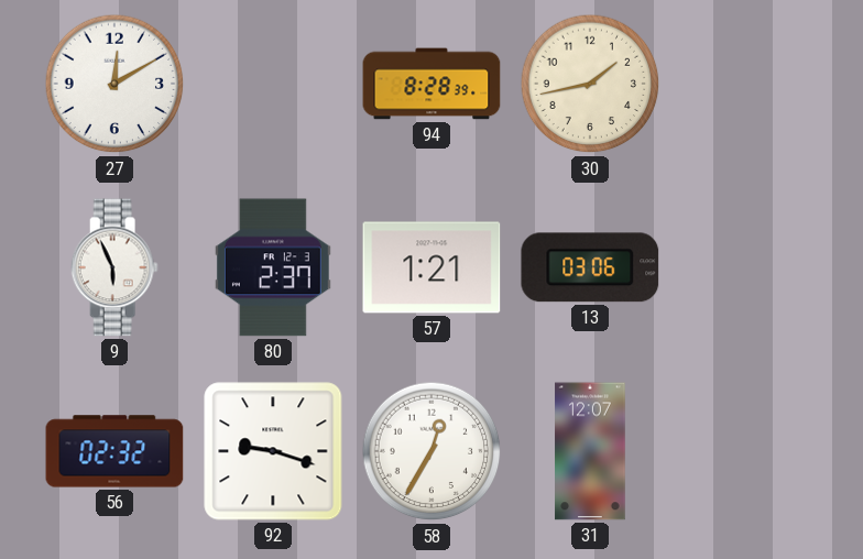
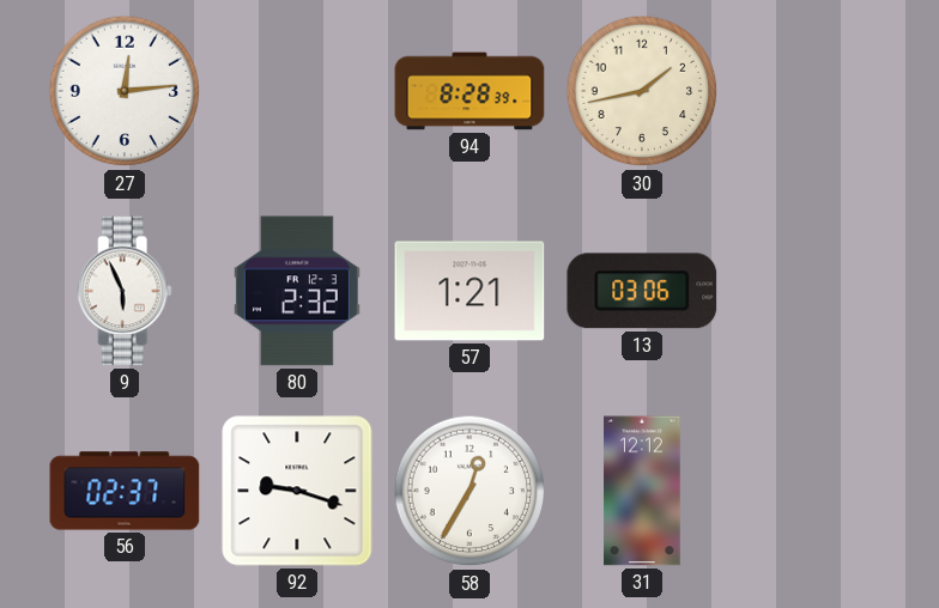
27: 12:10 -> 12:14 (125, 91)
80: 2:37 -> 2:32 (297, 291)
56: 02:32 -> 02:37 (125, 491)
31: 12:07 -> 12:12 (642, 491)
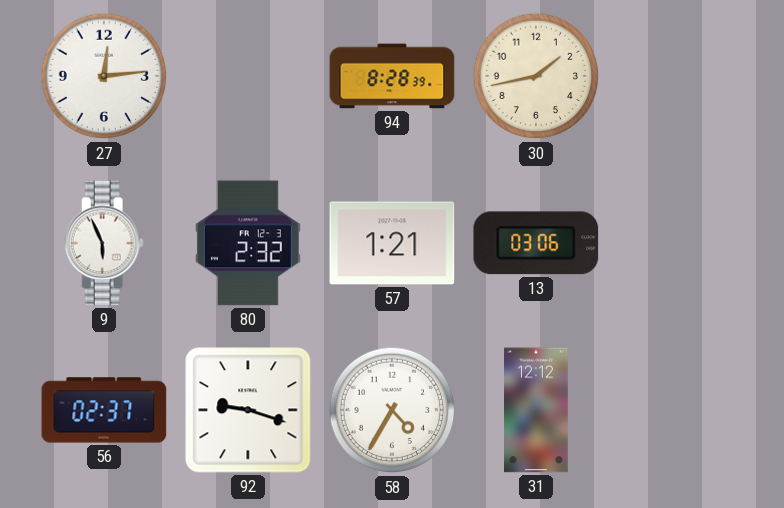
58: 12:35 -> 4:35 (392, 410)
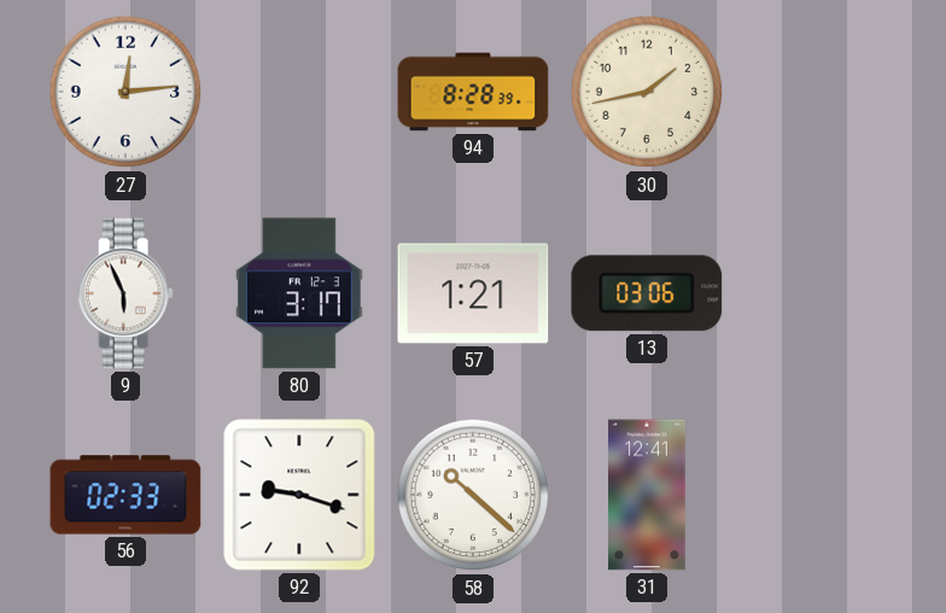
80: 2:32 -> 3:17 (299, 293)
56: 02:37 -> 02:33 (125, 495)
58: 4:35 -> 10:22 (473, 495)
31: 12:12 -> 12:41 (647, 495)
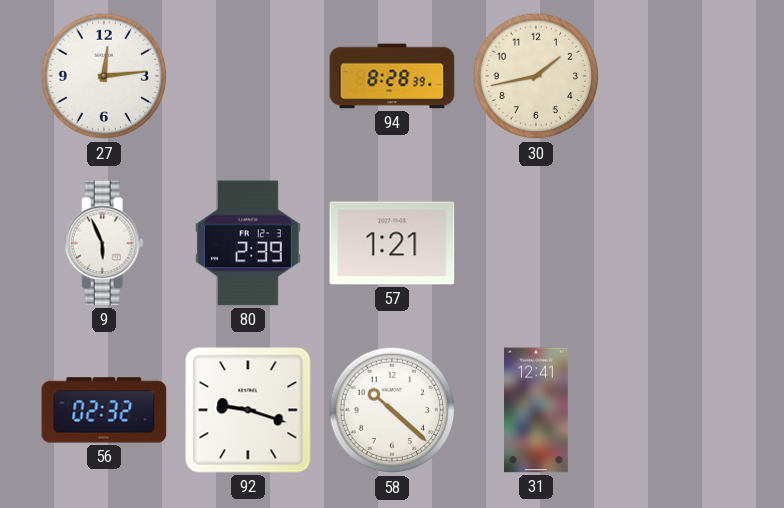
80: 3:17 -> 2:39 (248, 243)
13: 03:06 -> none (647, 293)
56: 02:33 -> 02:32 (104, 410)
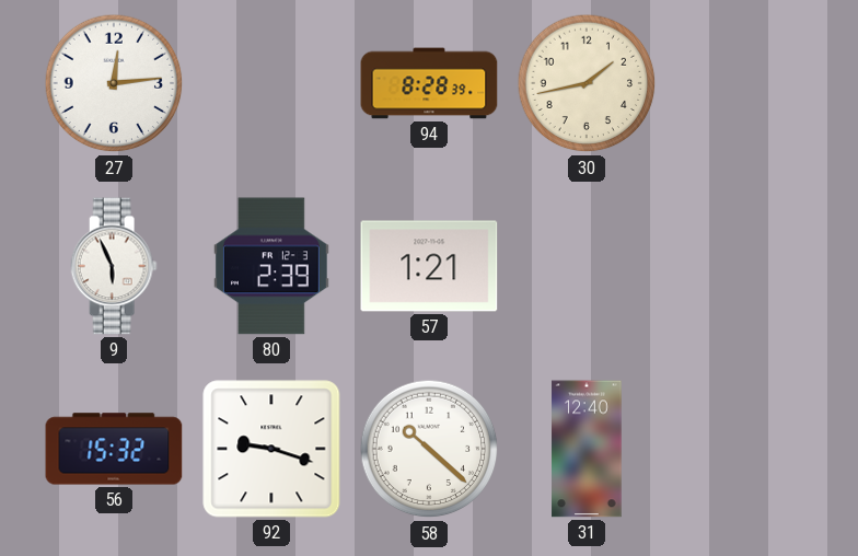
56: 02:32 -> 15:32 (114, 449)
31: 12:41 -> 12:40 (587, 449)
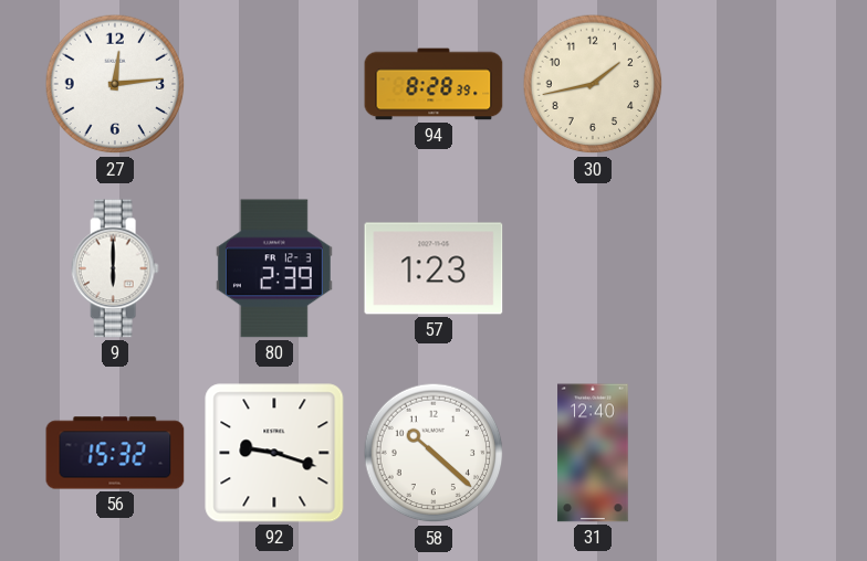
9: 5:56 -> 6:00 (115, 268)
57: 1:21 -> 1:23 (433, 268)
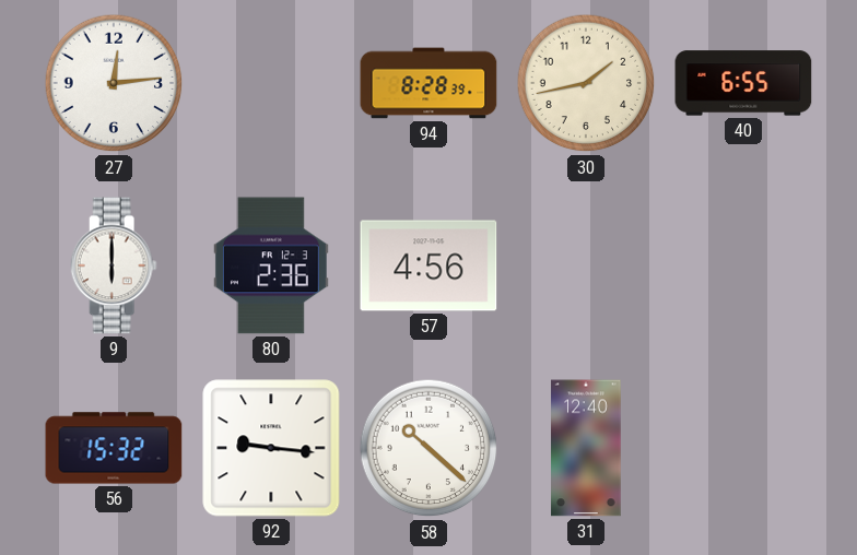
40: none -> 6:55 (743, 83)
80: 2:39 -> 2:36 (271, 265)
57: 1:23 -> 4:56 (428, 265)
92: 9:18 -> 9:16 (271, 448)
